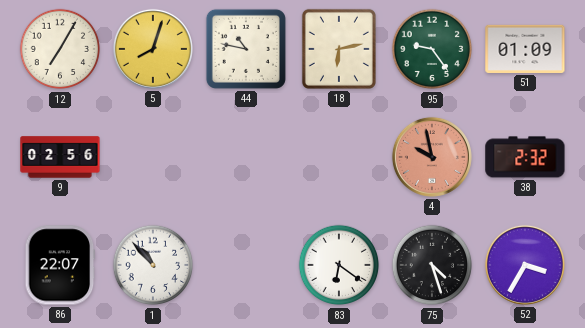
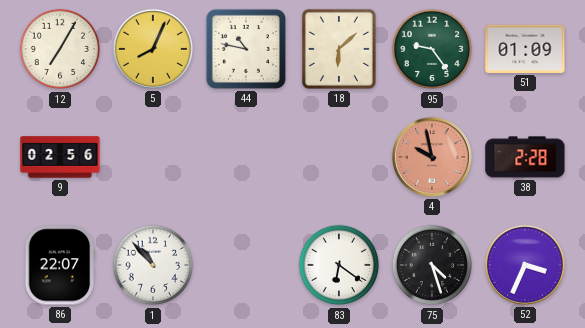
5: 8:03 -> 8:04 (153, 49)
18: 6:13 -> 6:08 (339, 49)
38: 2:32 -> 2:28 (525, 157)
52: 3:35 -> 3:34 (525, 265)
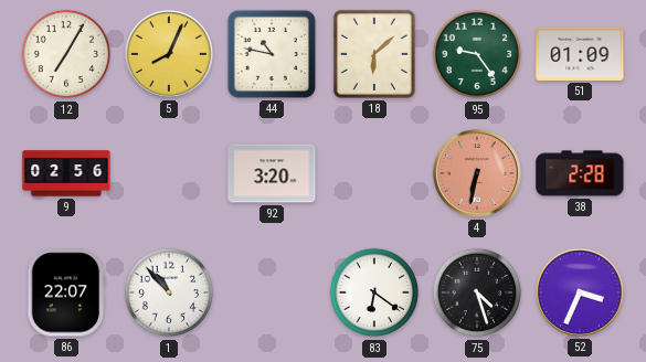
92: none -> 3:20 (272, 173)
4: 9:58 -> 6:32 (477, 173)
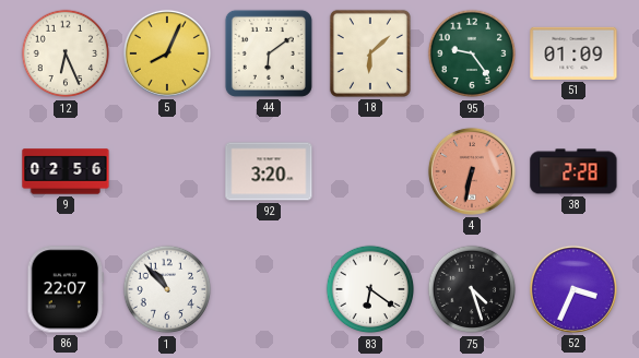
12: 7:05 -> 6:26 (66, 53)
44: 10:47 -> 6:09 (269, 53)
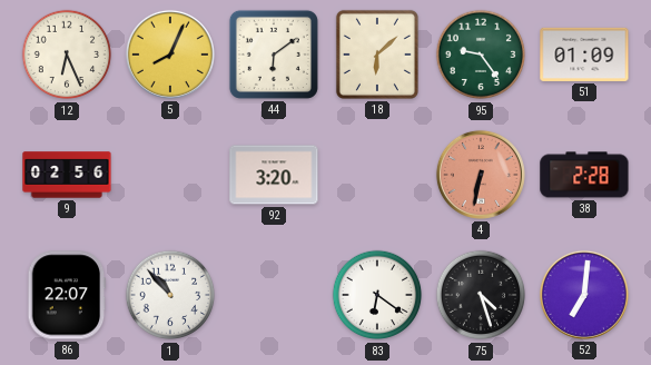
52: 3:34 -> 7:01 (584, 295)
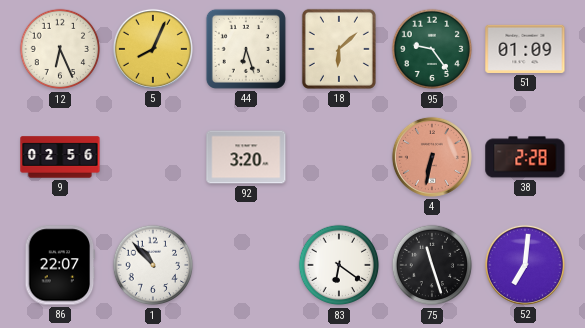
44: 6:09 -> 6:27 (246, 49)
75: 4:27 -> 11:27 (432, 265)
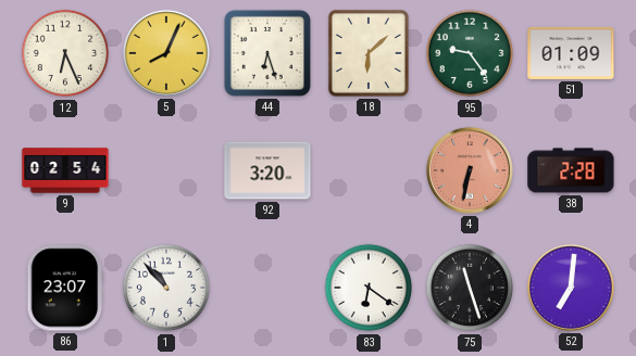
9: 02:56 -> 02:54 (65, 170)
86: 22:07 -> 23:07 (65, 288)
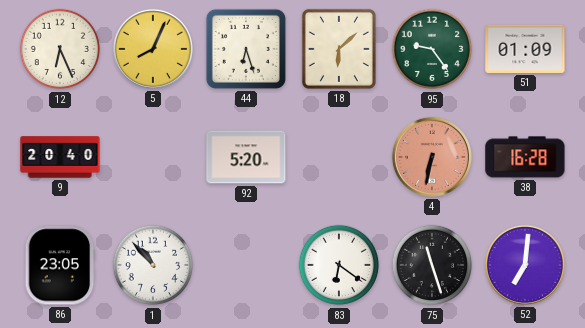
9: 02:54 -> 20:40 (60, 157)
92: 3:20 -> 5:20 (246, 157)
38: 2:28 -> 16:28 (525, 157)
86: 23:07 -> 23:05 (60, 265)
